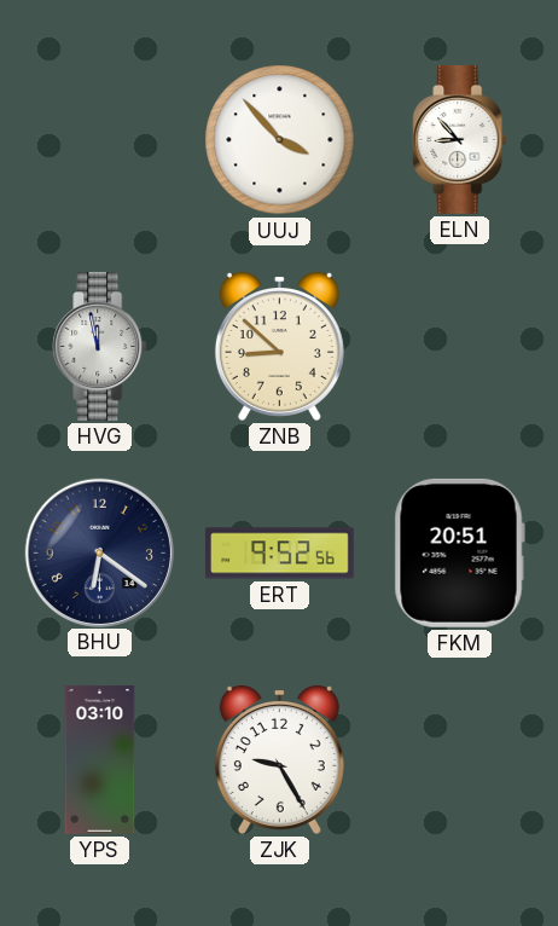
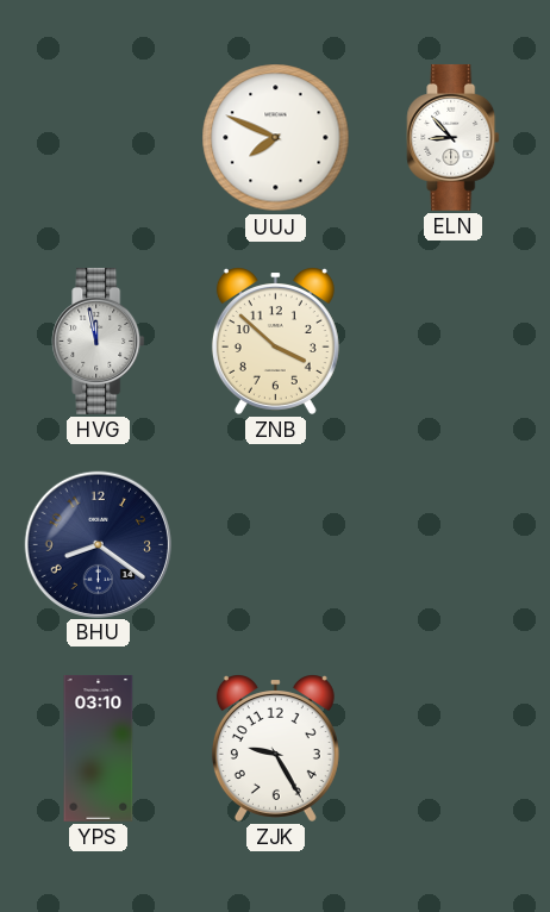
UUJ: 3:53 -> 7:49 (276, 138)
ZNB: 8:52 -> 3:52 (275, 341)
BHU: 6:21 -> 8:21 (98, 544)
ERT: 9:52 -> none (279, 554)
FKM: 20:51 -> none (459, 552)
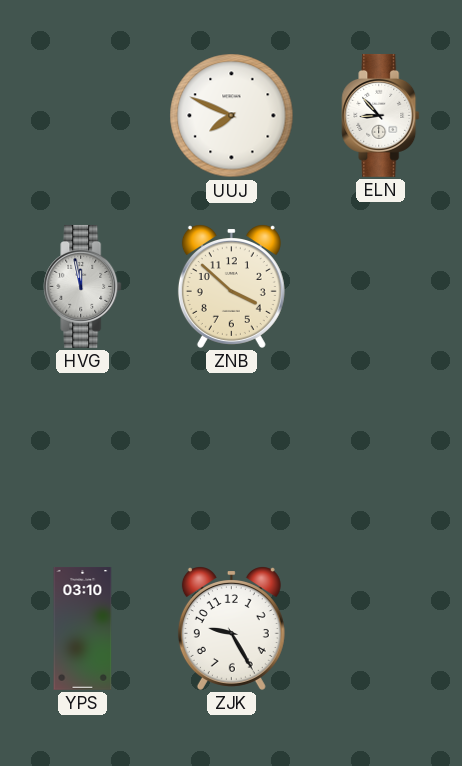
BHU: 8:21 -> none (98, 544)
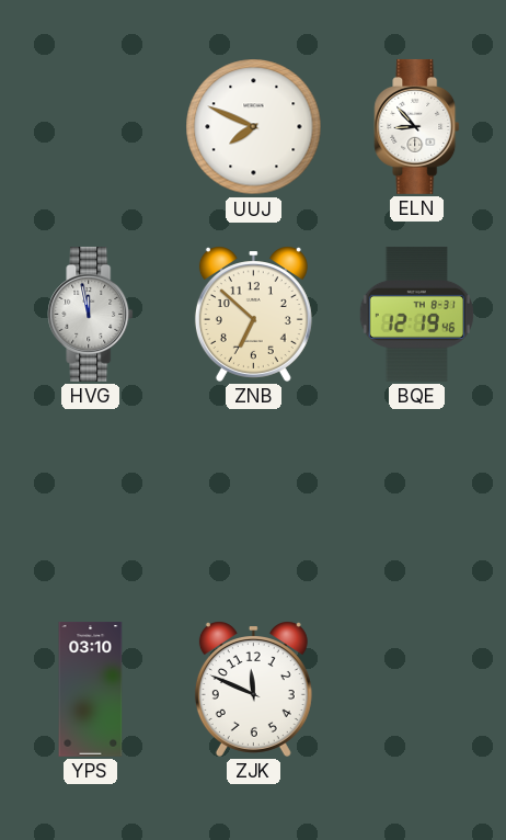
ZNB: 3:52 -> 6:52 (253, 314)
BQE: none -> 12:19 (416, 314)
ZJK: 9:25 -> 11:49 (253, 689)
